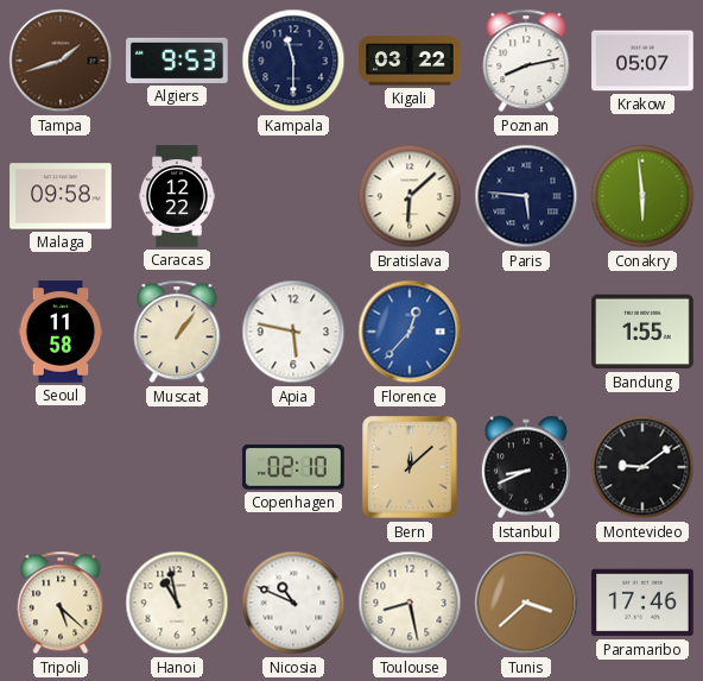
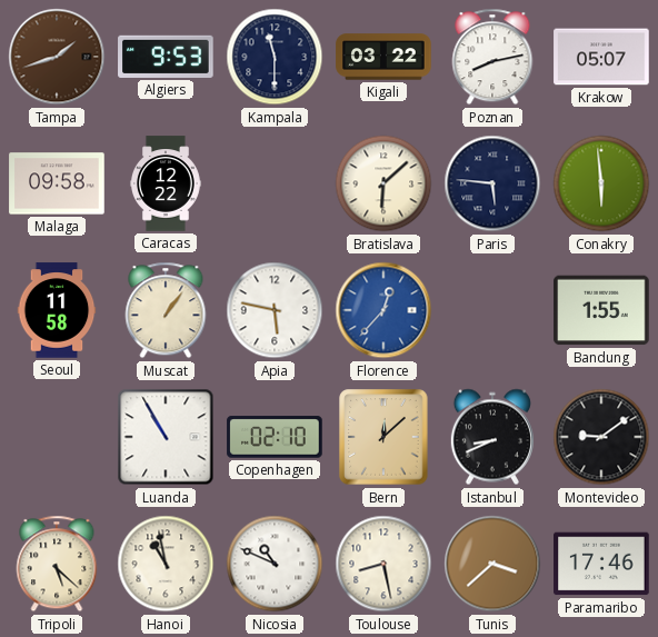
Luanda: none -> 10:55 (166, 437)
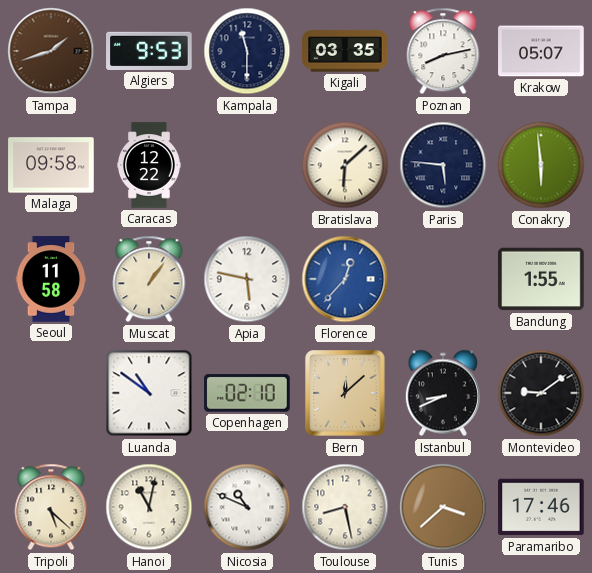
Kigali: 03:22 -> 03:35 (345, 51)
Luanda: 10:55 -> 10:51 (149, 393)
Hanoi: 10:58 -> 11:02 (149, 507)
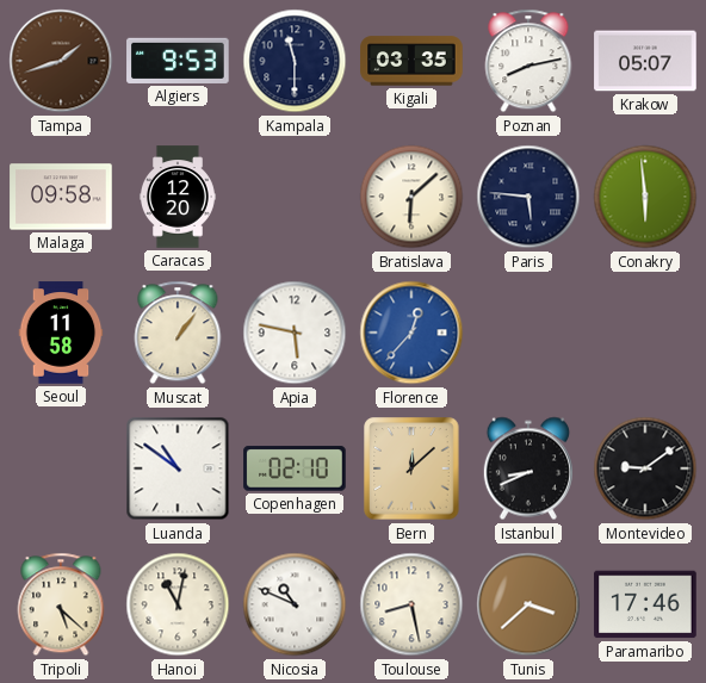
Caracas: 12:22 -> 12:20 (178, 197)
Bandung: 1:55 -> none (541, 279)
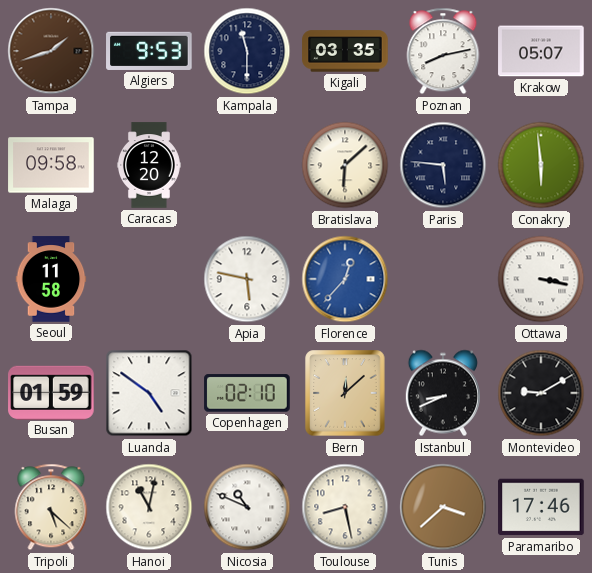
Muscat: 1:06 -> none (178, 333)
Ottawa: none -> 3:17 (541, 279)
Busan: none -> 01:59 (51, 392)
Luanda: 10:51 -> 4:51 (149, 393)
Montevideo: 9:09 -> 9:10 (541, 393)
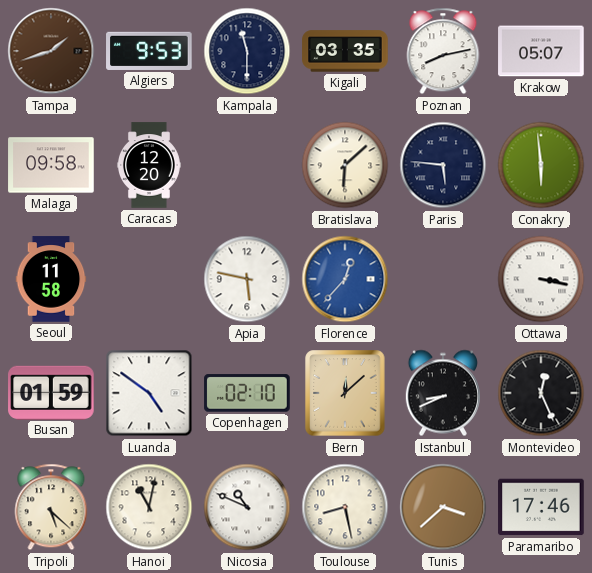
Montevideo: 9:10 -> 12:26 (541, 393)
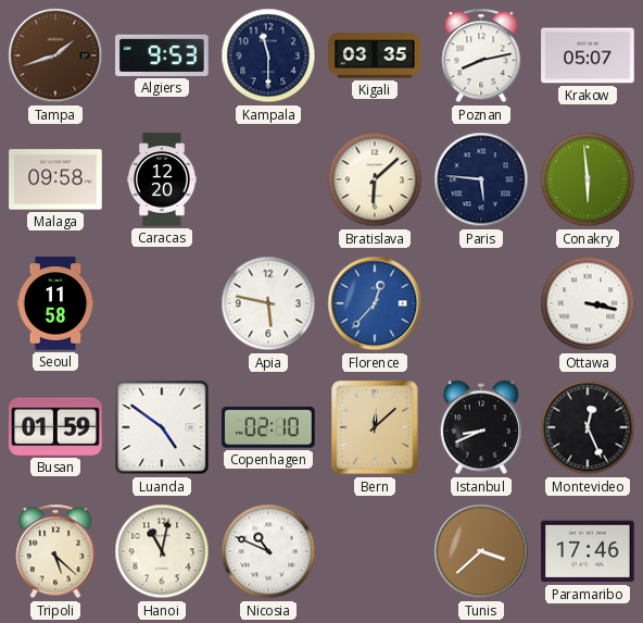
Toulouse: 8:28 -> none (345, 507)
